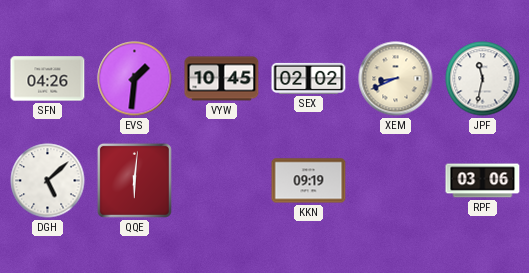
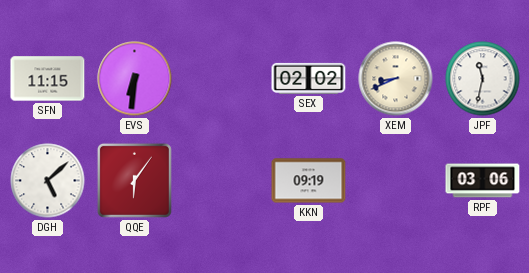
SFN: 04:26 -> 11:15 (48, 79)
EVS: 1:31 -> 6:31 (135, 79)
VYW: 10:45 -> none (222, 79)
QQE: 6:01 -> 6:06 (134, 180)
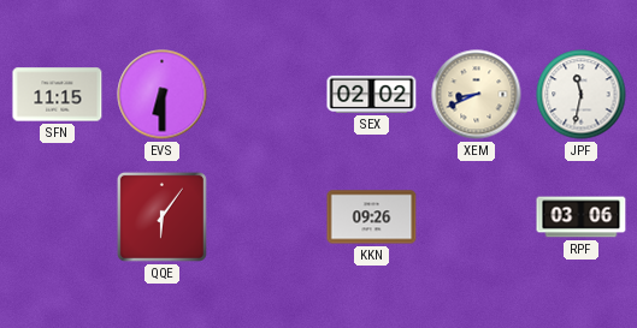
EVS: 6:31 -> 6:30 (163, 95)
DGH: 5:08 -> none (48, 181)
KKN: 09:19 -> 09:26 (372, 217)
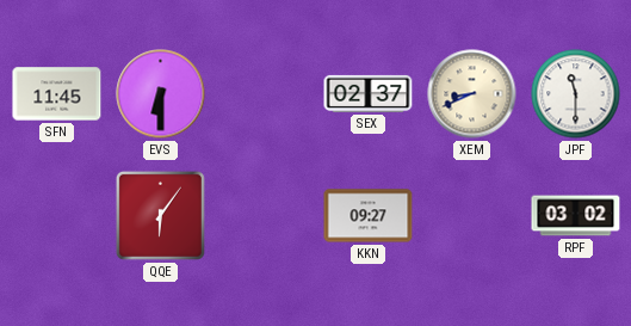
SFN: 11:15 -> 11:45 (57, 94)
SEX: 02:02 -> 02:37 (369, 93)
JPF: 11:32 -> 11:30 (576, 94)
KKN: 09:26 -> 09:27 (369, 216)
RPF: 03:06 -> 03:02 (576, 216)
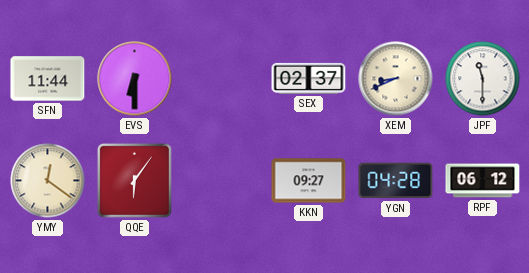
SFN: 11:45 -> 11:44 (48, 79)
YMY: none -> 12:21 (48, 181)
YGN: none -> 04:28 (396, 181)
RPF: 03:02 -> 06:12 (483, 181)
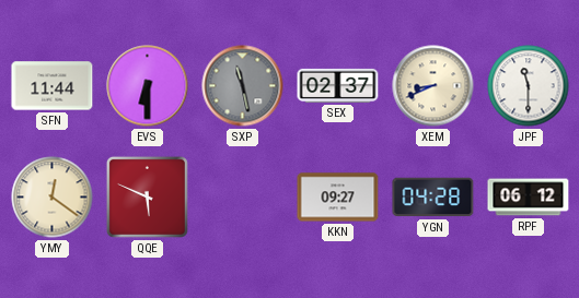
SXP: none -> 11:28 (243, 86)
QQE: 6:06 -> 5:49 (147, 196)
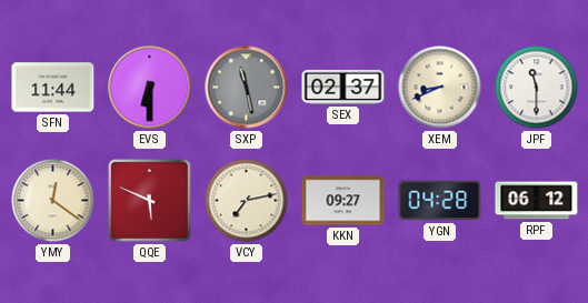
VCY: none -> 7:13 (247, 201)
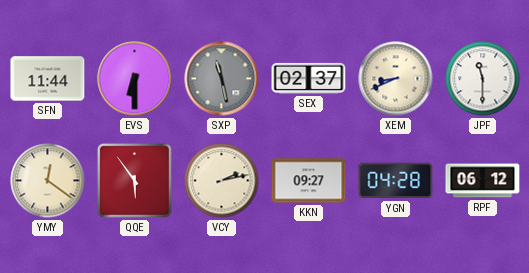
QQE: 5:49 -> 5:54 (134, 180)
VCY: 7:13 -> 2:13 (222, 181)
